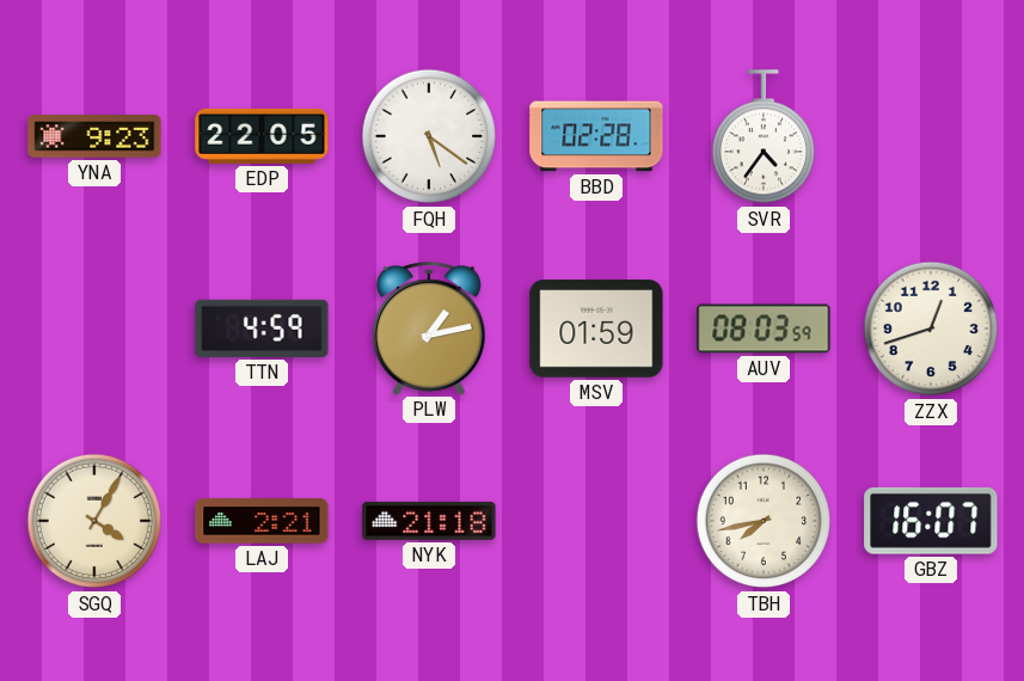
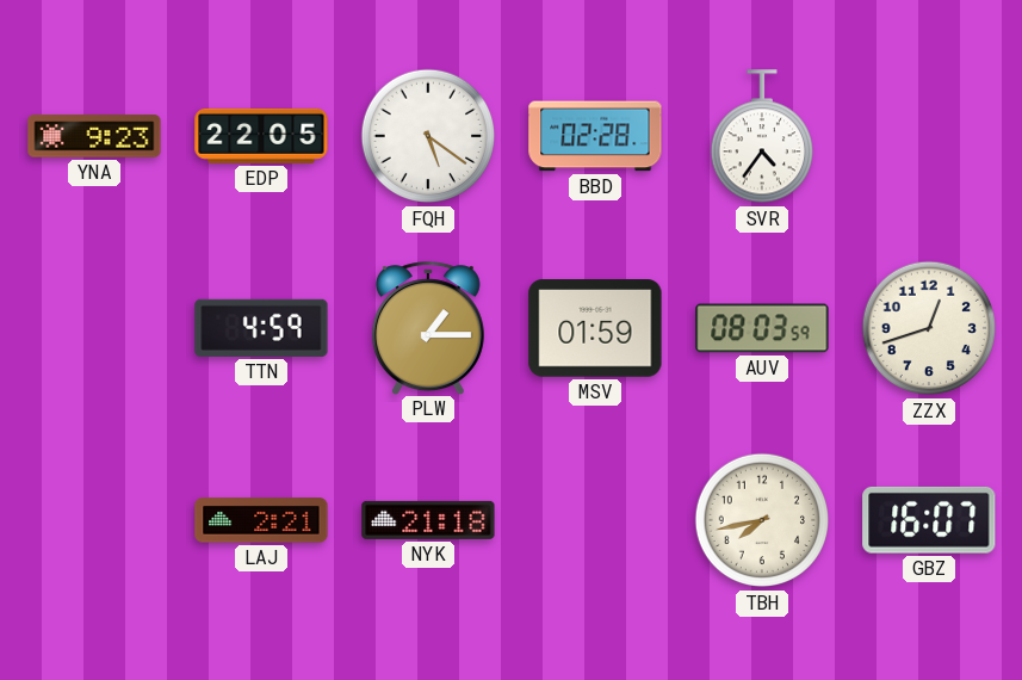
PLW: 1:13 -> 1:15 (428, 328)
SGQ: 4:05 -> none (94, 521)
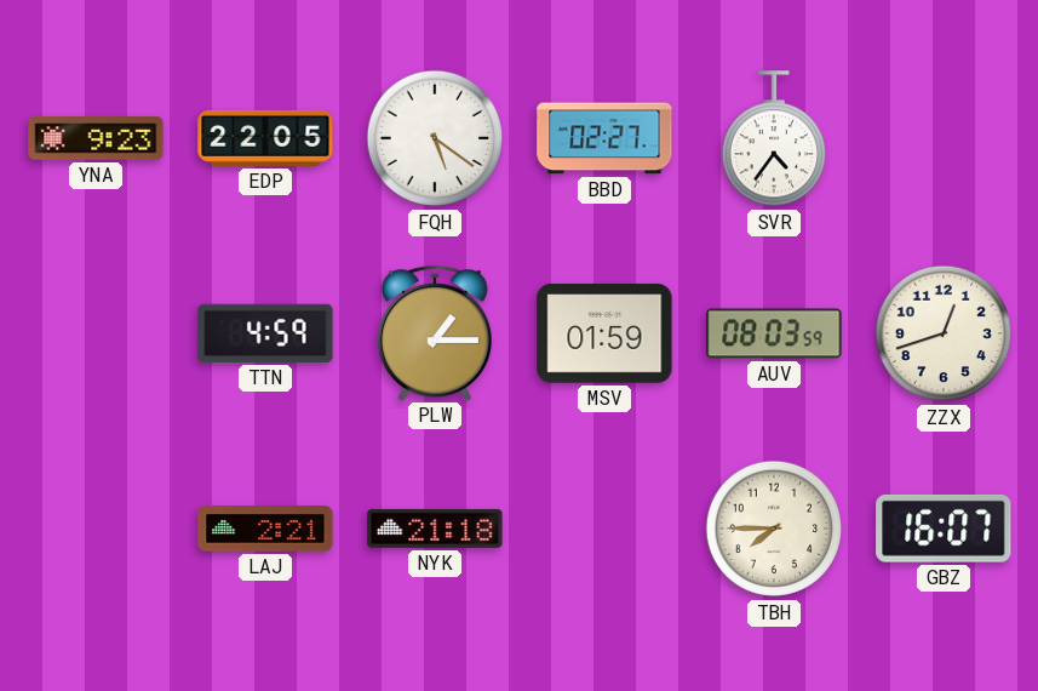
BBD: 02:28 -> 02:27 (604, 138)
TBH: 7:43 -> 7:45 (774, 529)
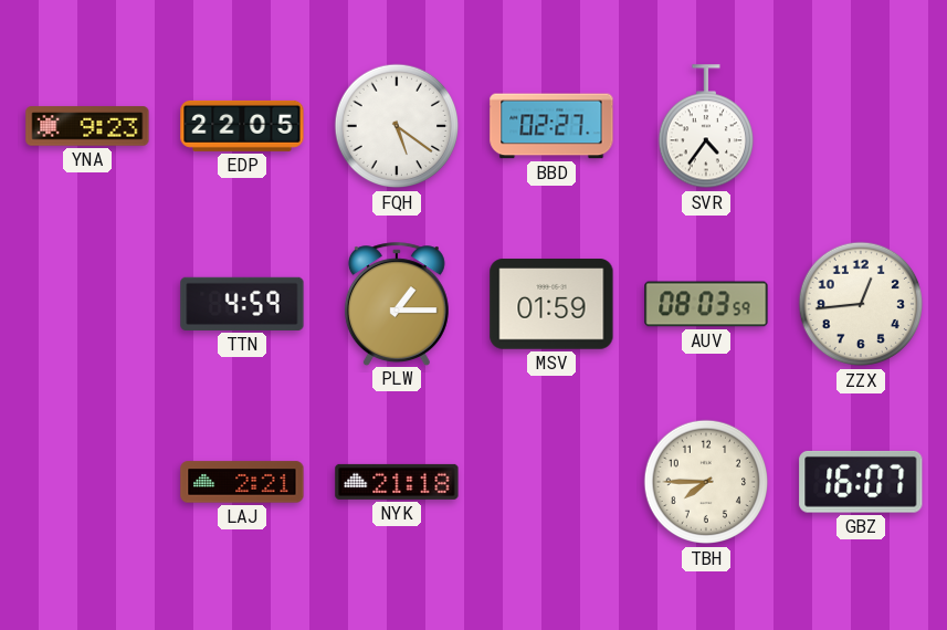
ZZX: 12:42 -> 12:44 (861, 304)
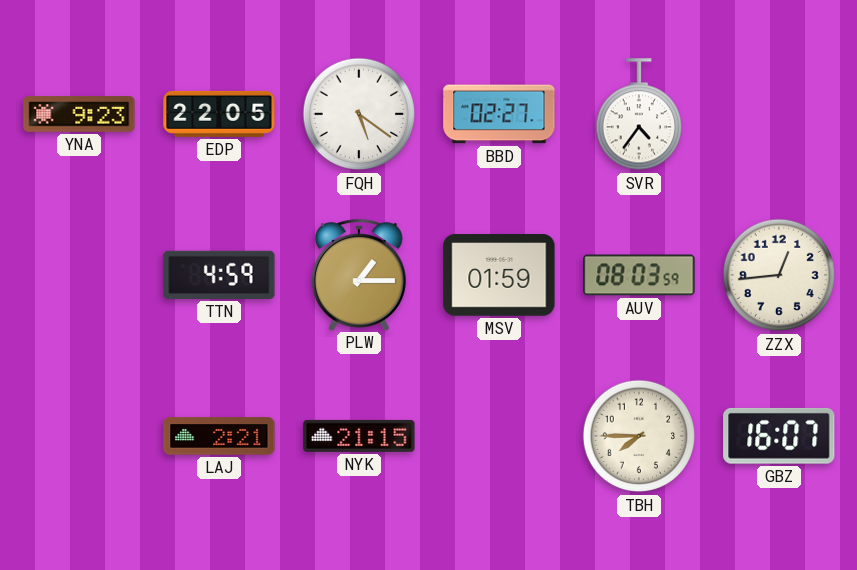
NYK: 21:18 -> 21:15 (359, 436)
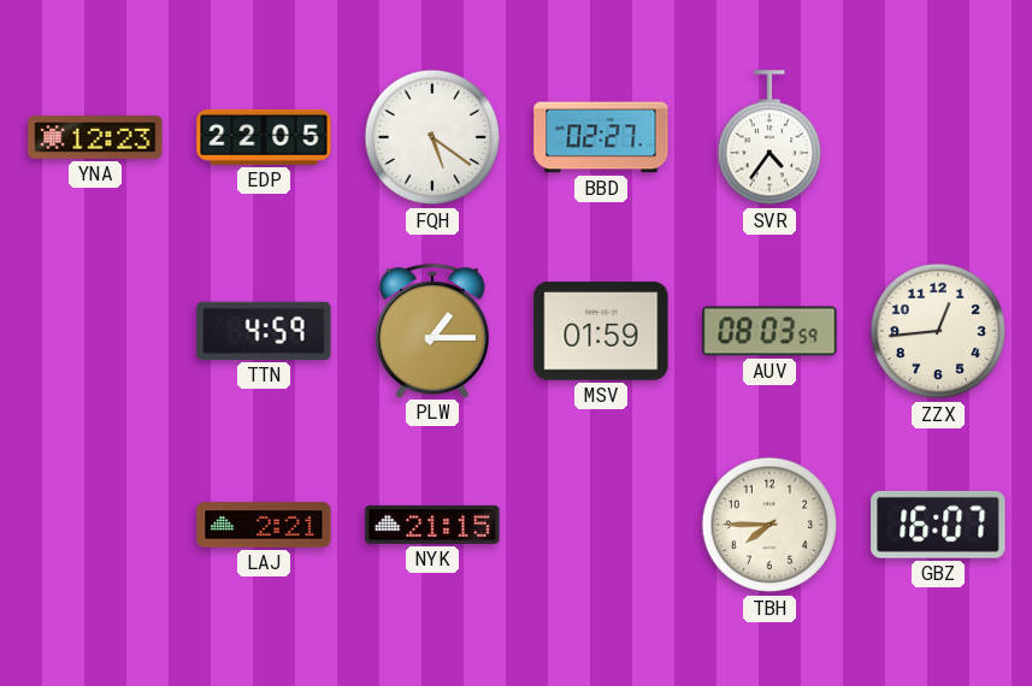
YNA: 9:23 -> 12:23 (95, 137)
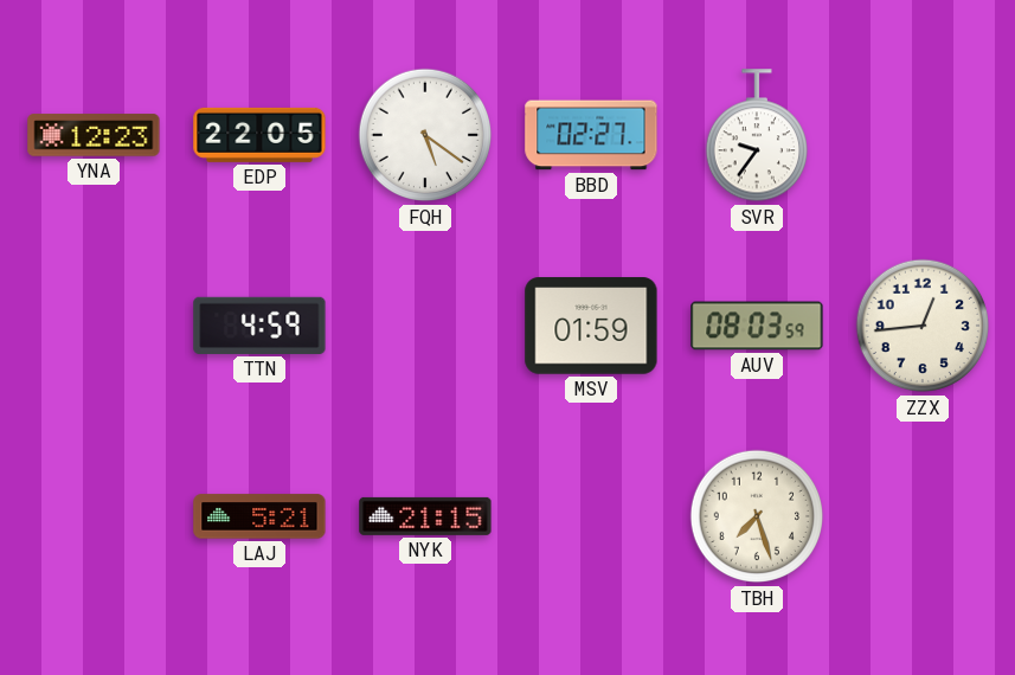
SVR: 4:36 -> 9:36 (756, 136)
PLW: 1:15 -> none (432, 331)
LAJ: 2:21 -> 5:21 (259, 516)
TBH: 7:45 -> 7:27 (757, 516)
GBZ: 16:07 -> none (938, 525)
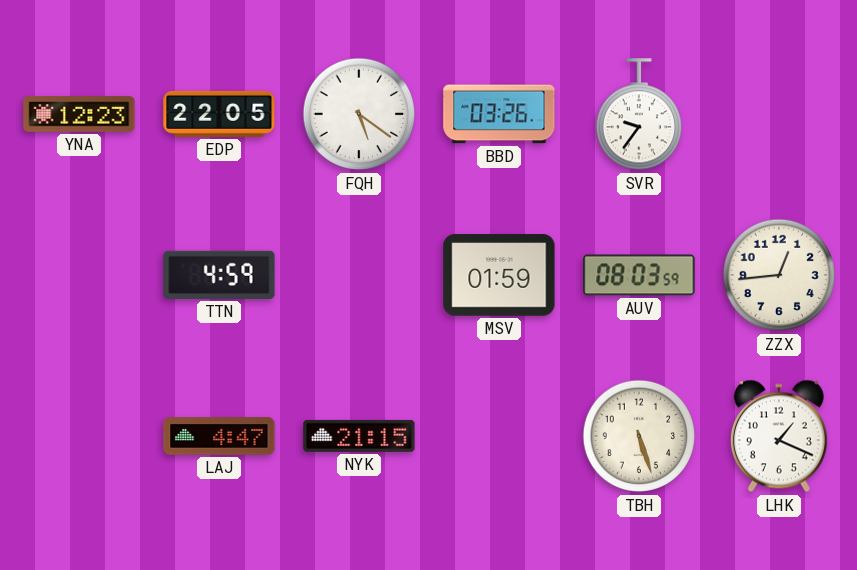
BBD: 02:27 -> 03:26 (499, 114)
LAJ: 5:21 -> 4:47 (219, 436)
TBH: 7:27 -> 5:27 (639, 436)
LHK: none -> 1:19 (779, 436)
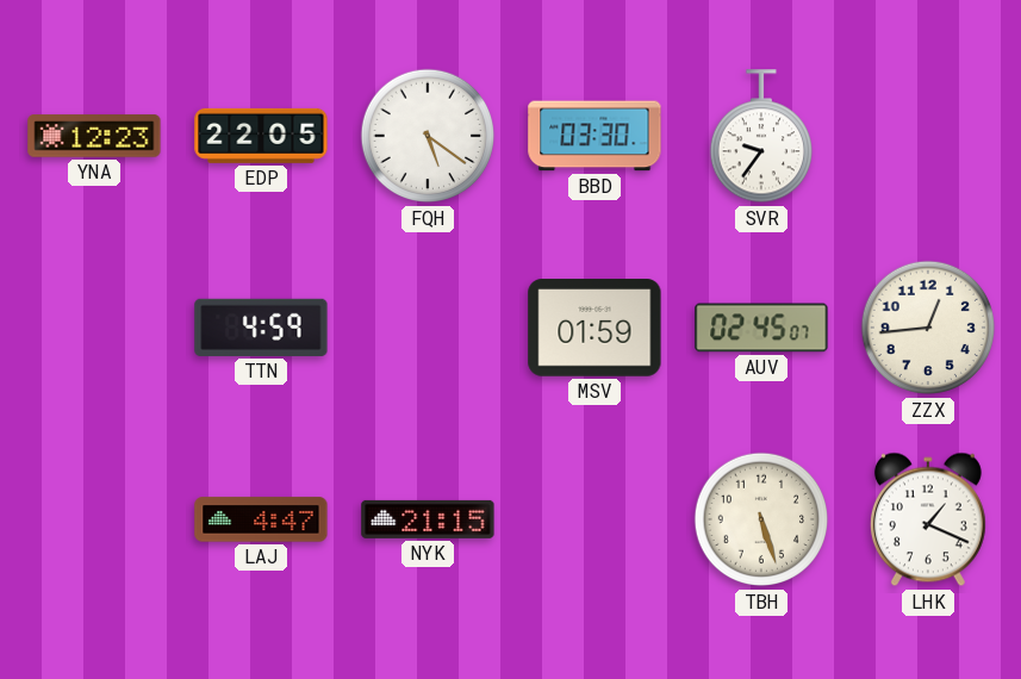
BBD: 03:26 -> 03:30 (594, 136)
AUV: 08:03 -> 02:45 (761, 328)
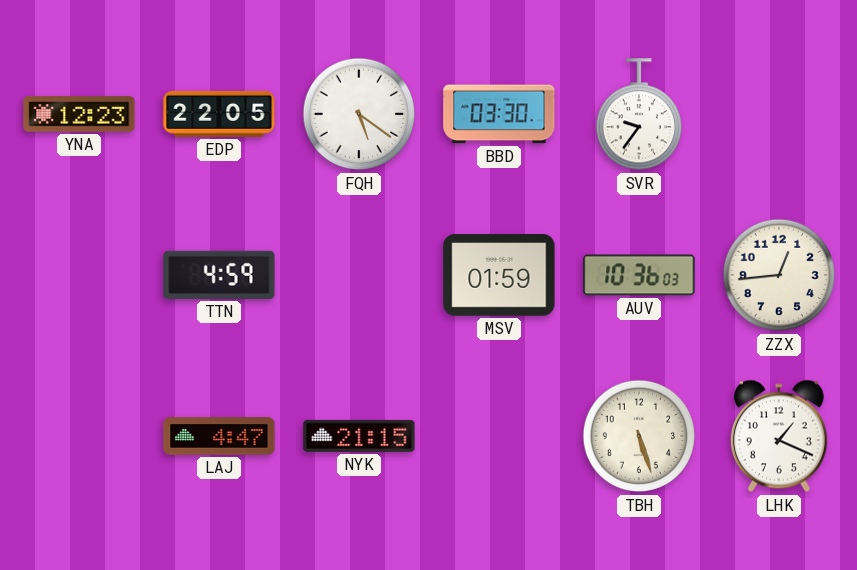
AUV: 02:45 -> 10:36 (639, 275)
